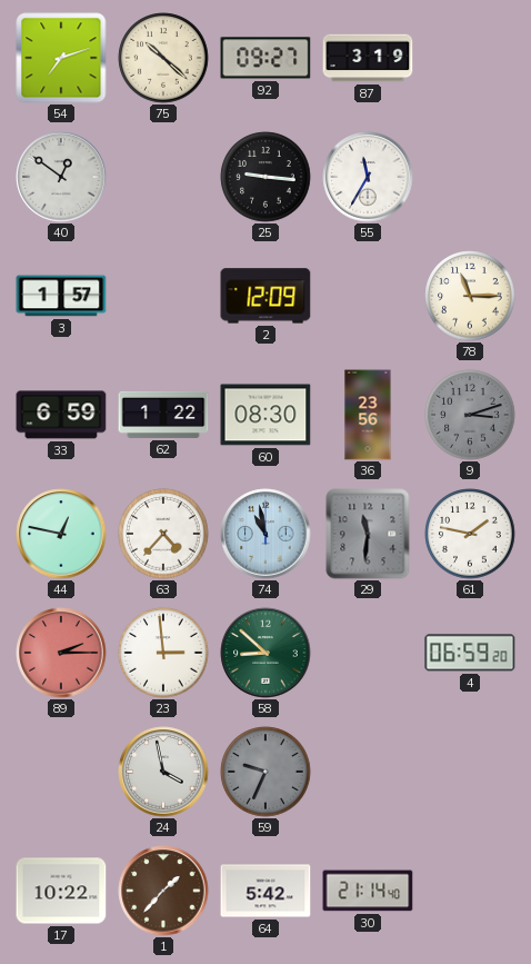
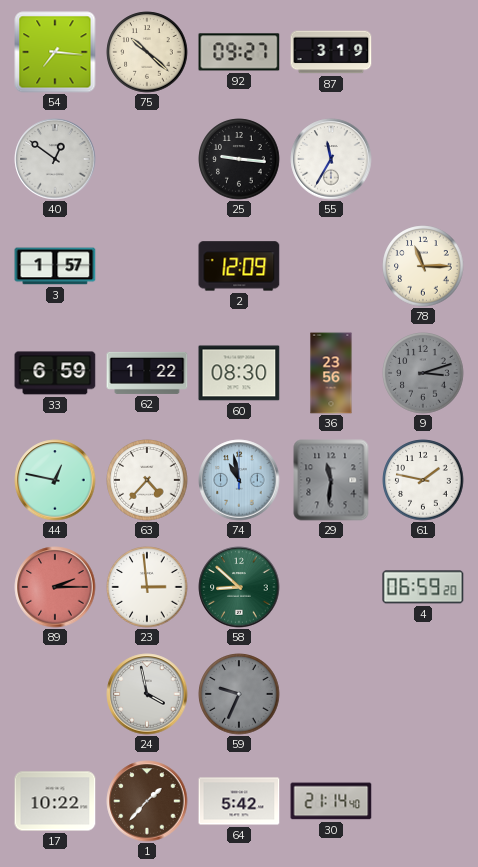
54: 7:12 -> 7:16 (55, 52)
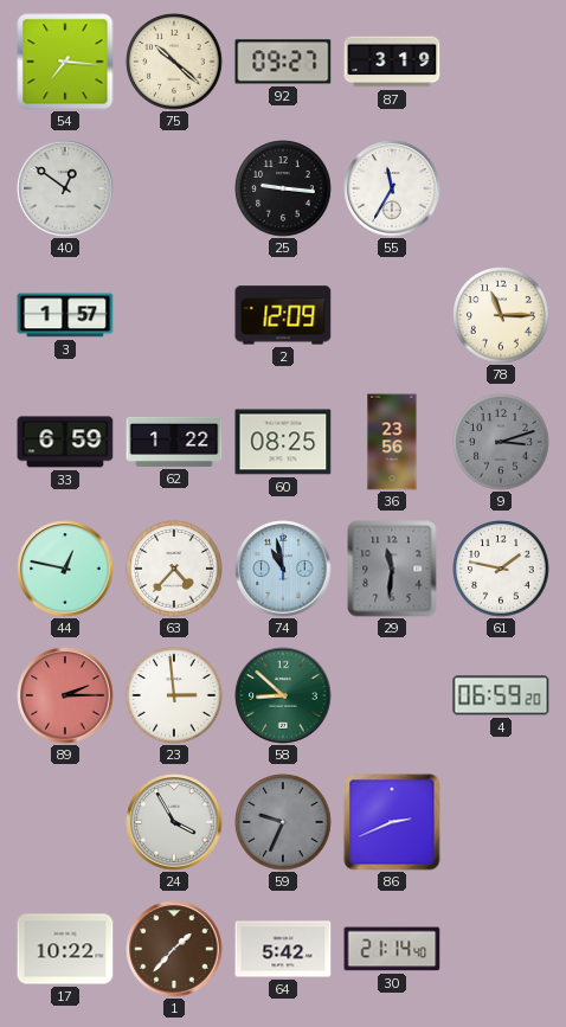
60: 08:30 -> 08:25 (283, 442)
24: 3:58 -> 3:55 (174, 822)
86: none -> 2:41 (392, 822)
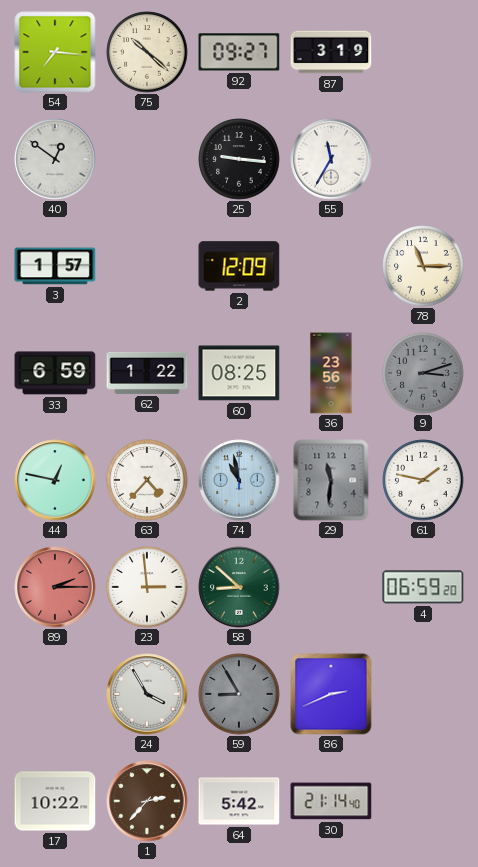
59: 9:34 -> 8:55 (239, 694)
1: 1:37 -> 2:37 (147, 801)
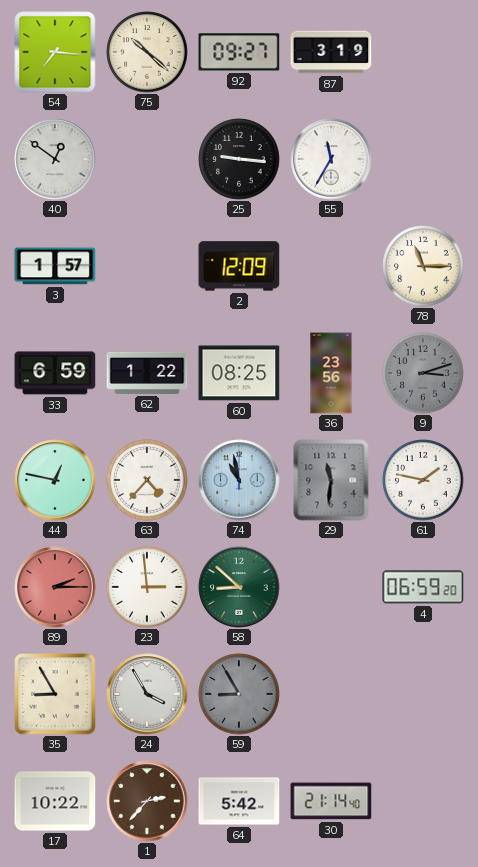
35: none -> 8:55 (55, 694)
86: 2:41 -> none (331, 694)
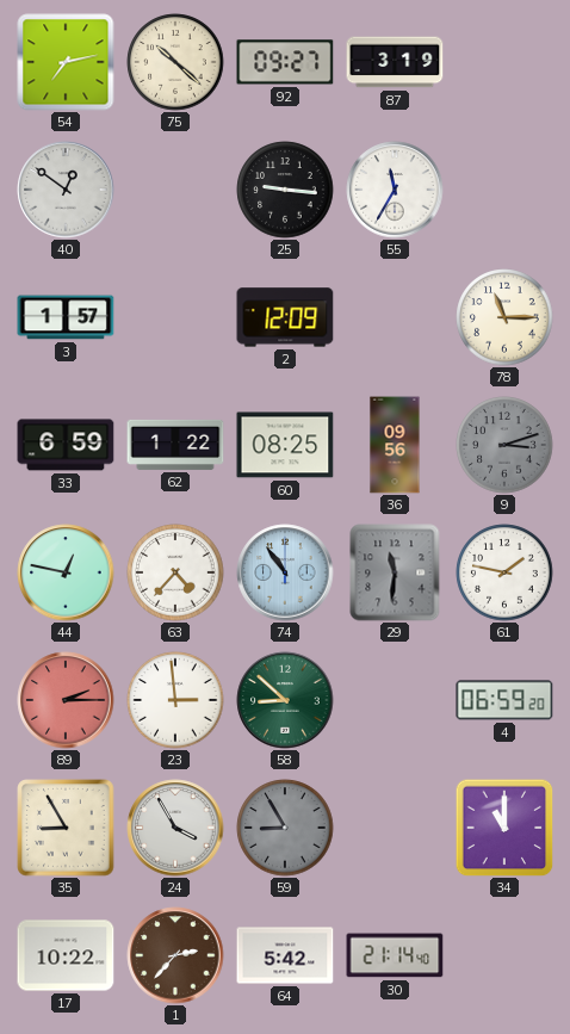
54: 7:16 -> 7:13 (66, 62)
36: 23:56 -> 09:56 (395, 445)
74: 10:58 -> 10:54 (285, 572)
34: none -> 11:00 (504, 828)
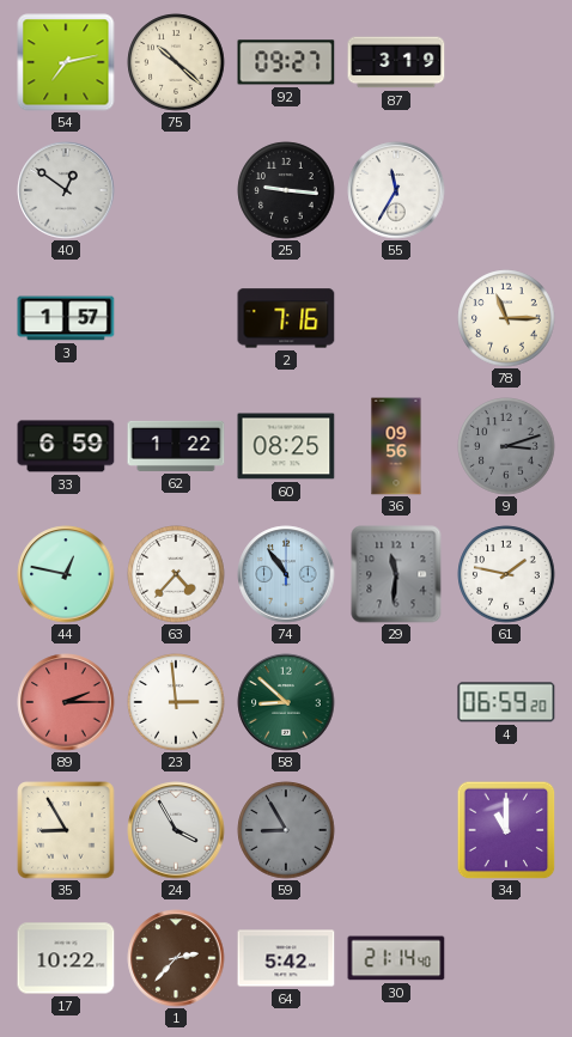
2: 12:09 -> 7:16 (286, 318)
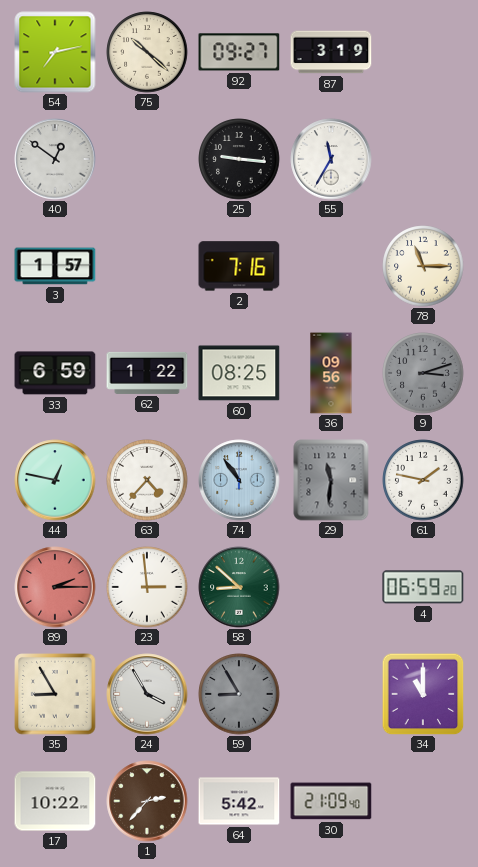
30: 21:14 -> 21:09 (331, 801)
